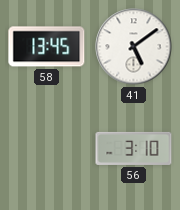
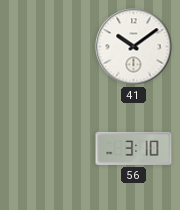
58: 13:45 -> none (47, 47)
41: 5:09 -> 10:09 (134, 47)
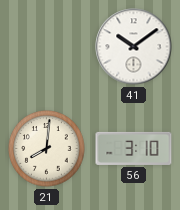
21: none -> 8:01 (47, 149)
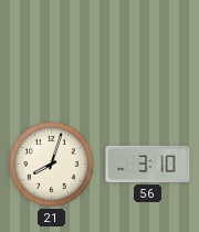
41: 10:09 -> none (134, 47)
21: 8:01 -> 8:03 (52, 165)
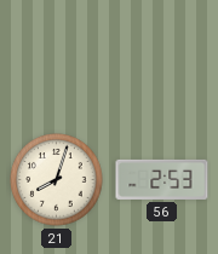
56: 3:10 -> 2:53 (162, 179)
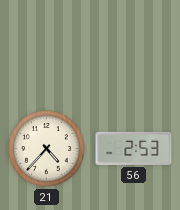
21: 8:03 -> 4:37 (47, 149)
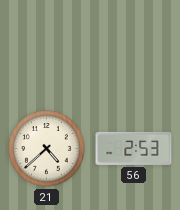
21: 4:37 -> 4:38 (47, 149)
